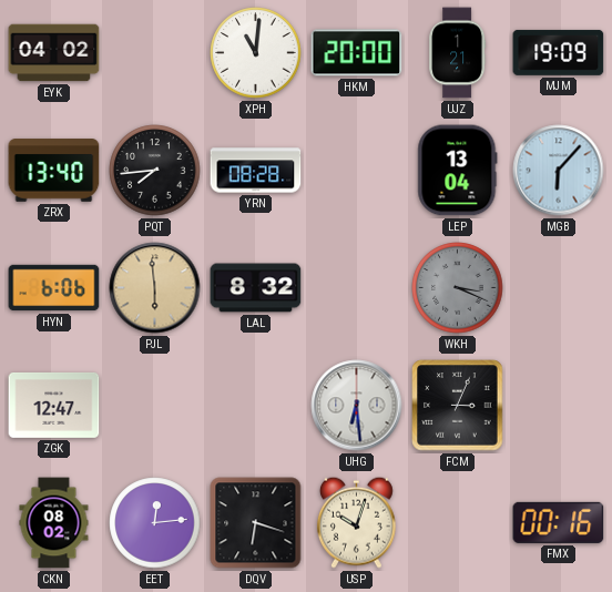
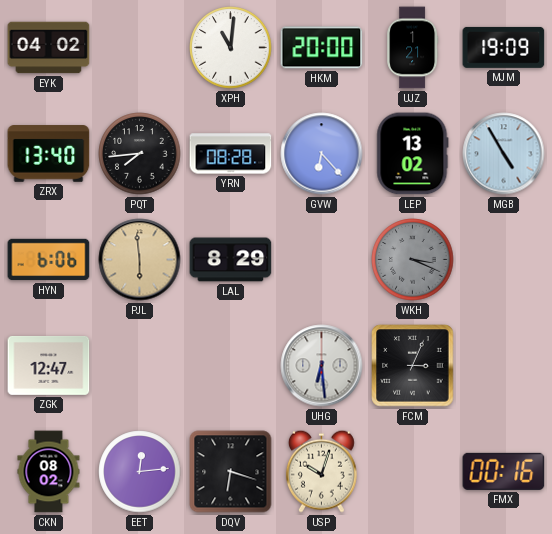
GVW: none -> 6:23 (322, 154)
LEP: 13:04 -> 13:02 (413, 154)
MGB: 6:07 -> 4:55 (504, 154)
LAL: 8:32 -> 8:29 (231, 260)
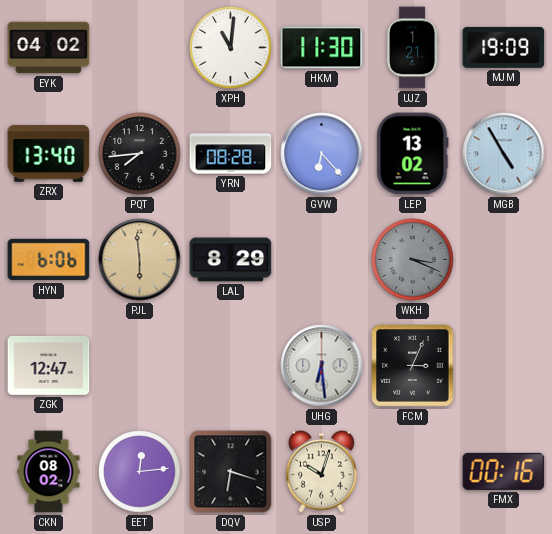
HKM: 20:00 -> 11:30 (322, 48)
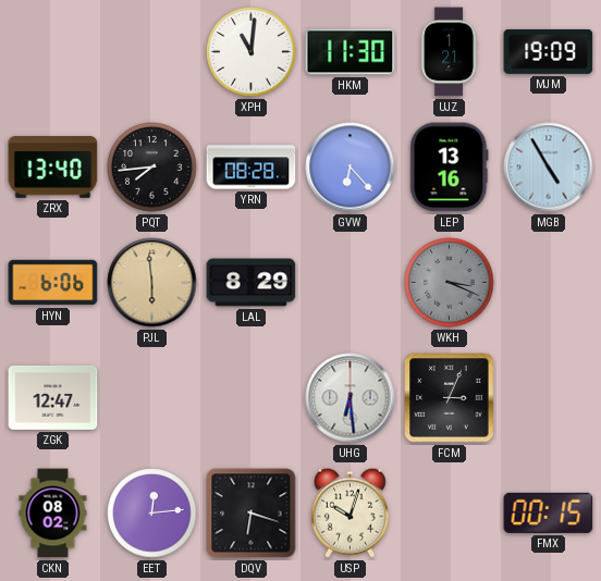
EYK: 04:02 -> none (49, 48)
LEP: 13:02 -> 13:16 (450, 168)
FMX: 00:16 -> 00:15 (549, 512)
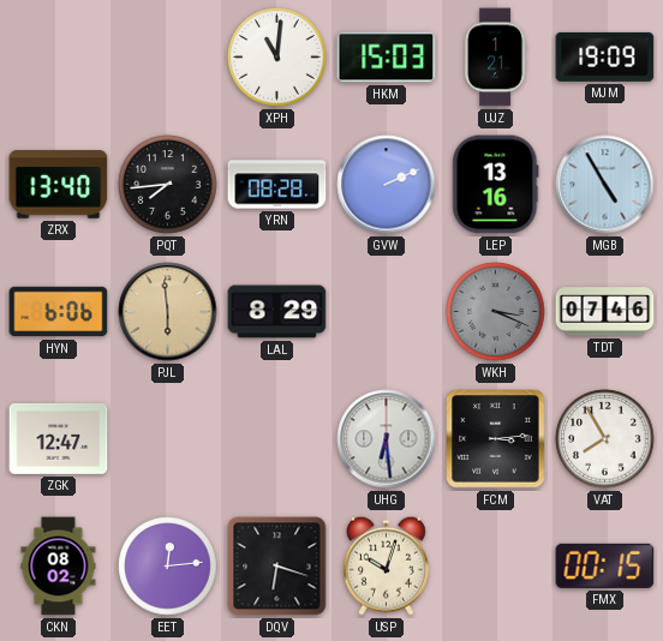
HKM: 11:30 -> 15:03 (387, 58)
GVW: 6:23 -> 2:11 (387, 185)
TDT: none -> 07:46 (605, 312)
FCM: 3:04 -> 3:14 (496, 439)
VAT: none -> 7:55 (605, 439)
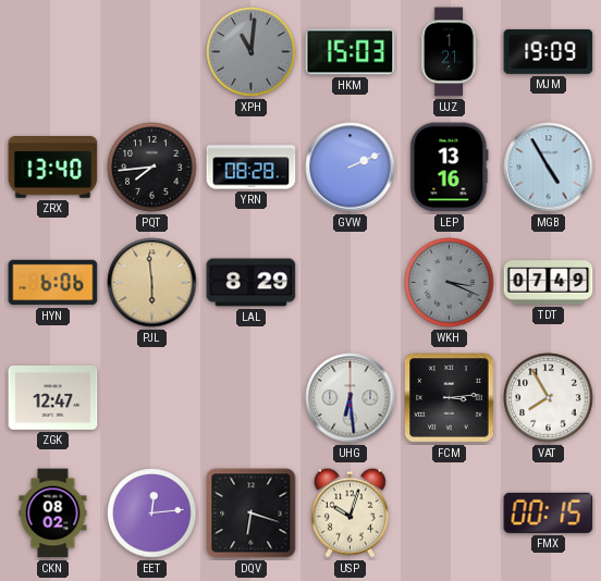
XPH dial: white -> grey (252, 52)
TDT: 07:46 -> 07:49 (549, 283)
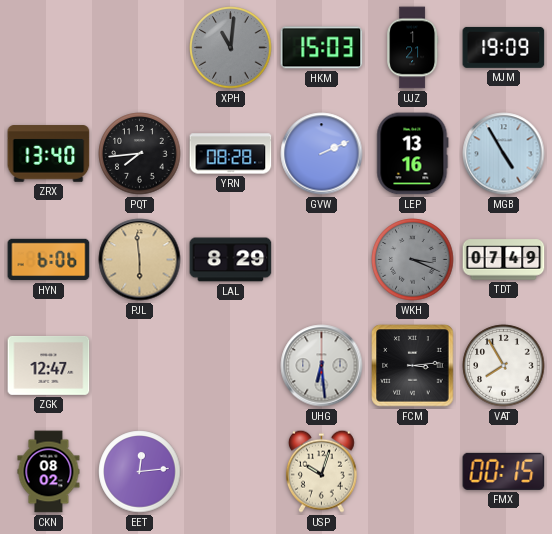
DQV: 6:18 -> none (252, 514)
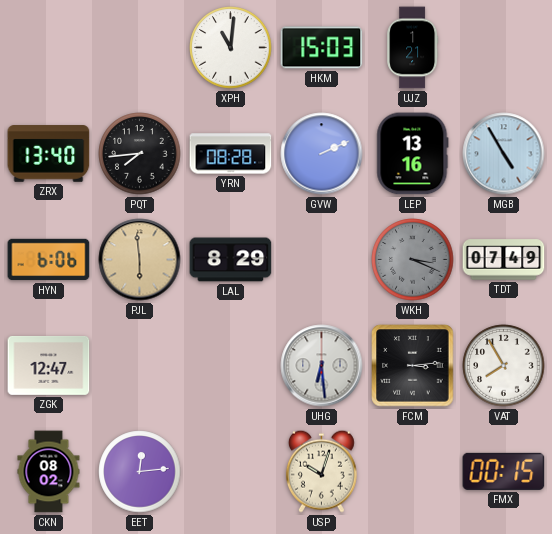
XPH dial: grey -> white (231, 48)
MJM: 19:09 -> none (504, 47)
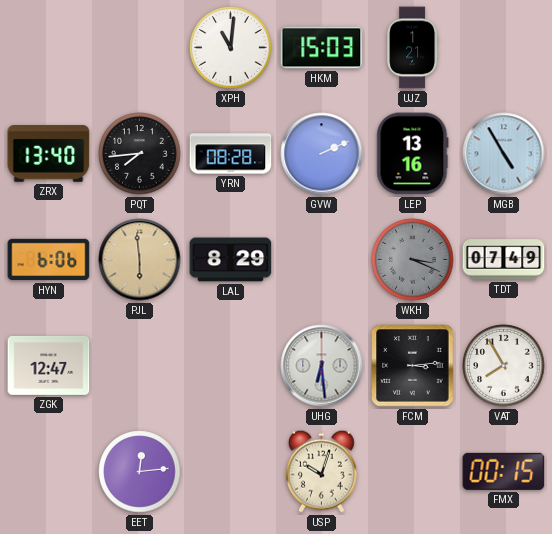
CKN: 08:02 -> none (49, 472)
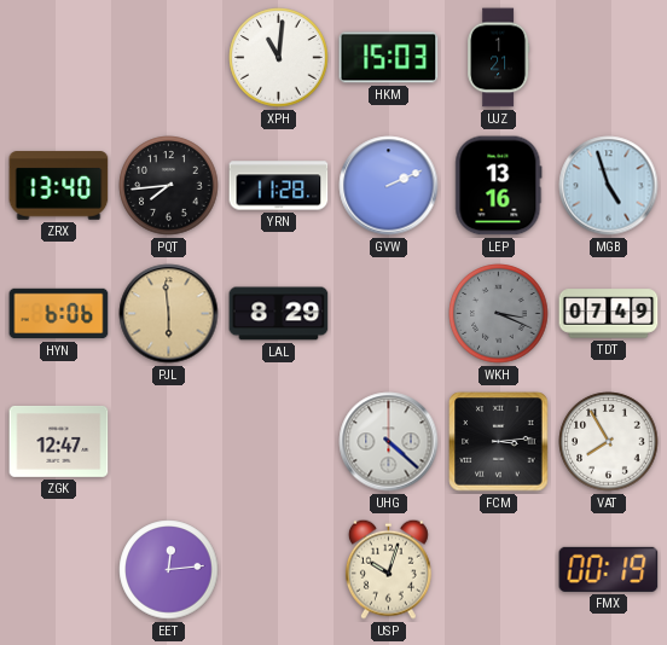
YRN: 08:28 -> 11:28 (279, 186)
MGB: 4:55 -> 4:57 (609, 186)
UHG: 6:29 -> 4:22 (389, 442)
FMX: 00:15 -> 00:19 (609, 569)
